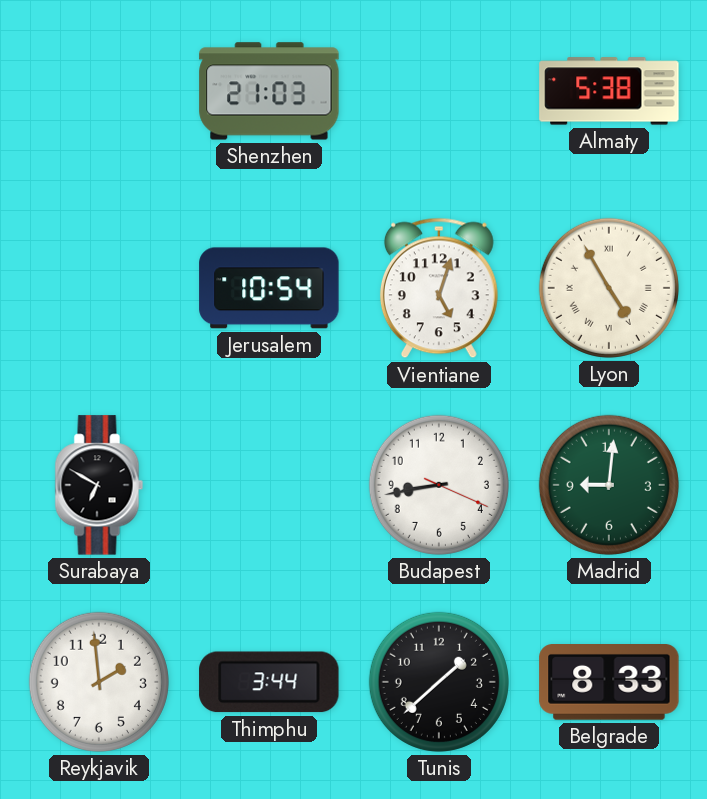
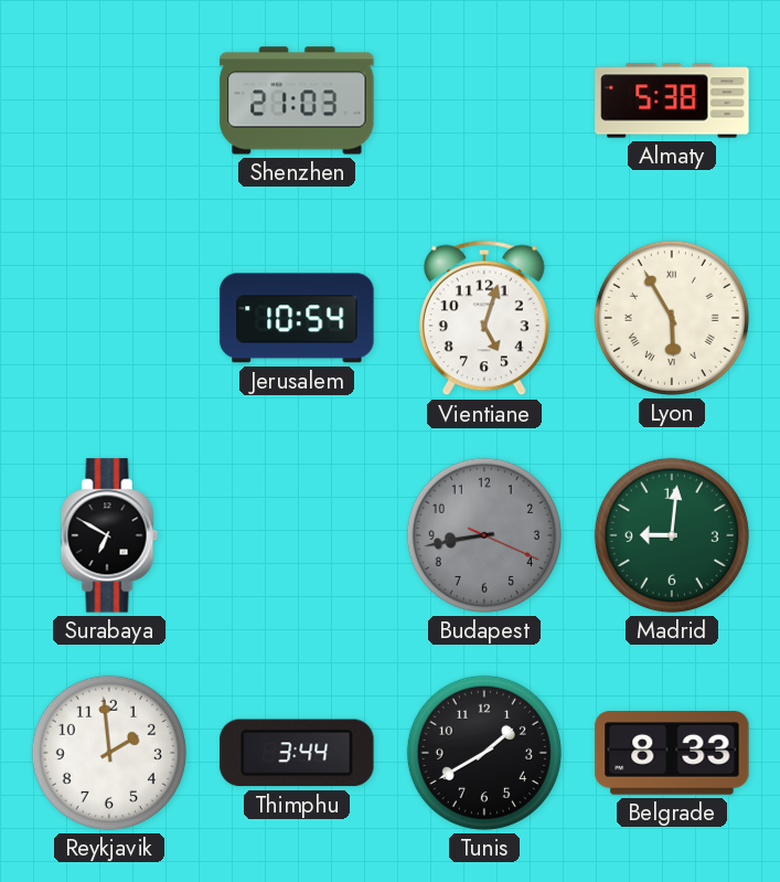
Lyon: 4:55 -> 5:55 (672, 318)
Budapest dial: white -> grey (484, 535)
Tunis: 1:38 -> 1:40 (484, 753)
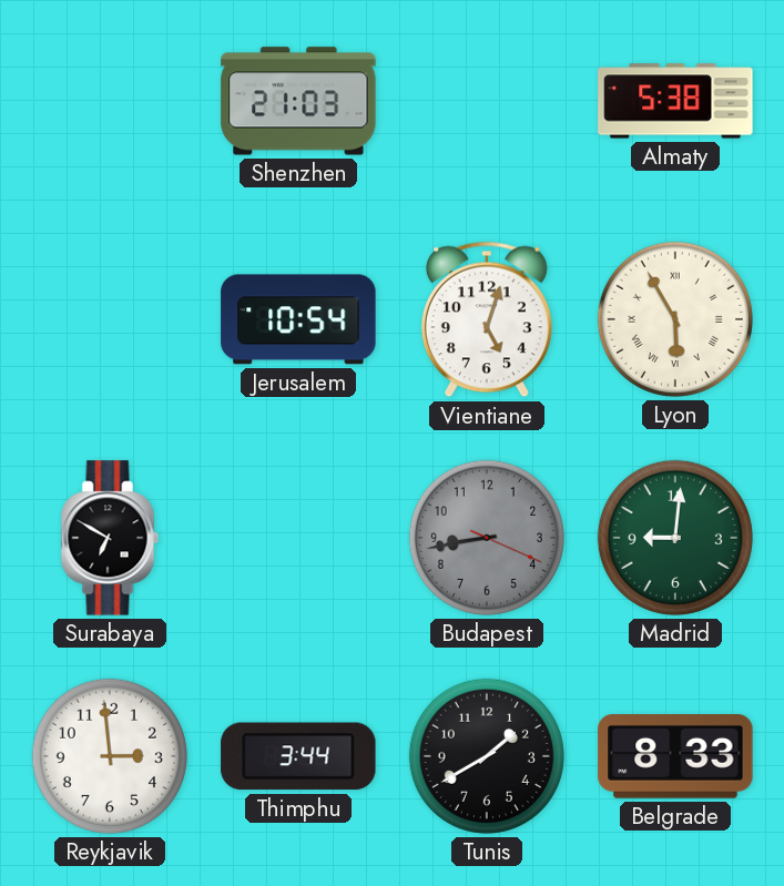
Reykjavik: 1:59 -> 2:59 (110, 756)
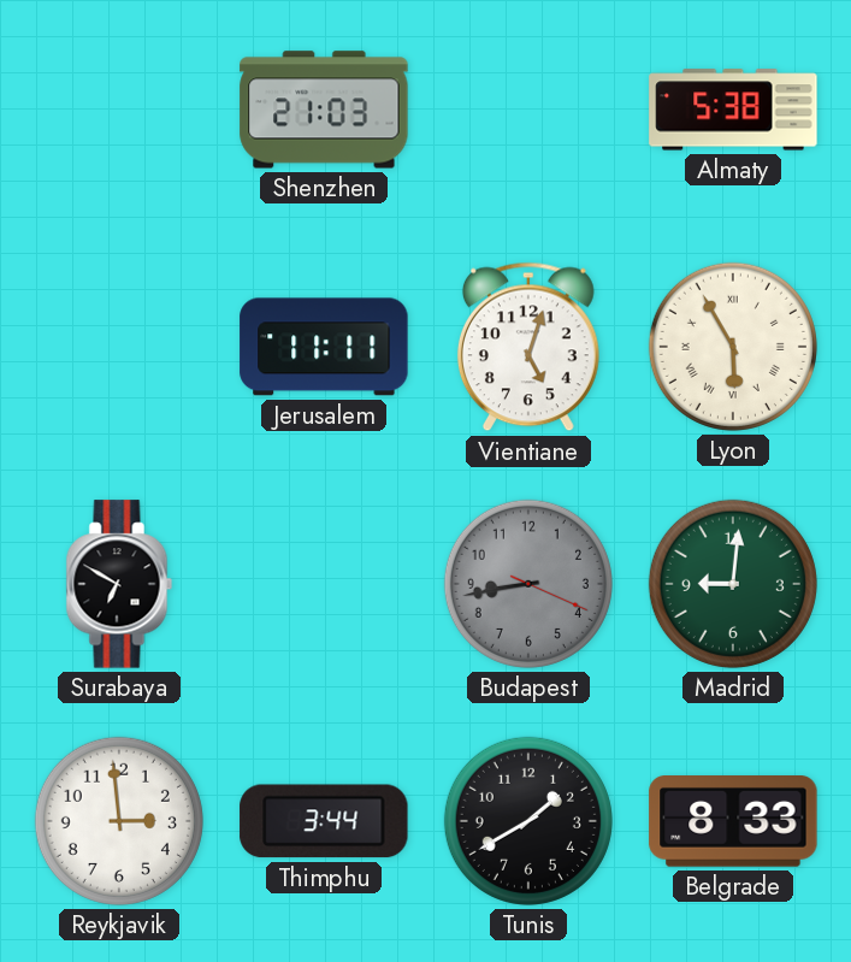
Jerusalem: 10:54 -> 11:11 (324, 347)
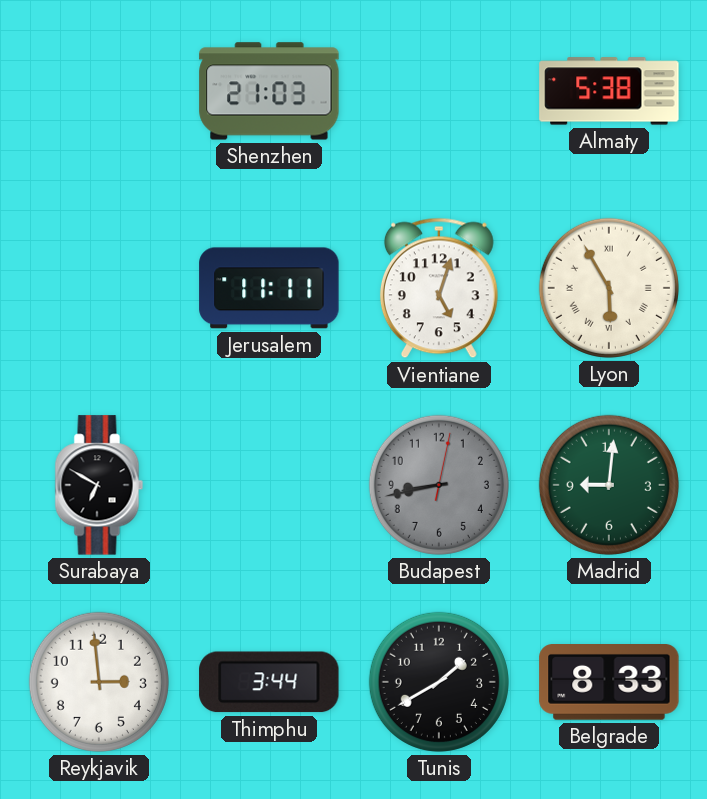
Budapest: 8:43:19 -> 8:43:02 (439, 485)
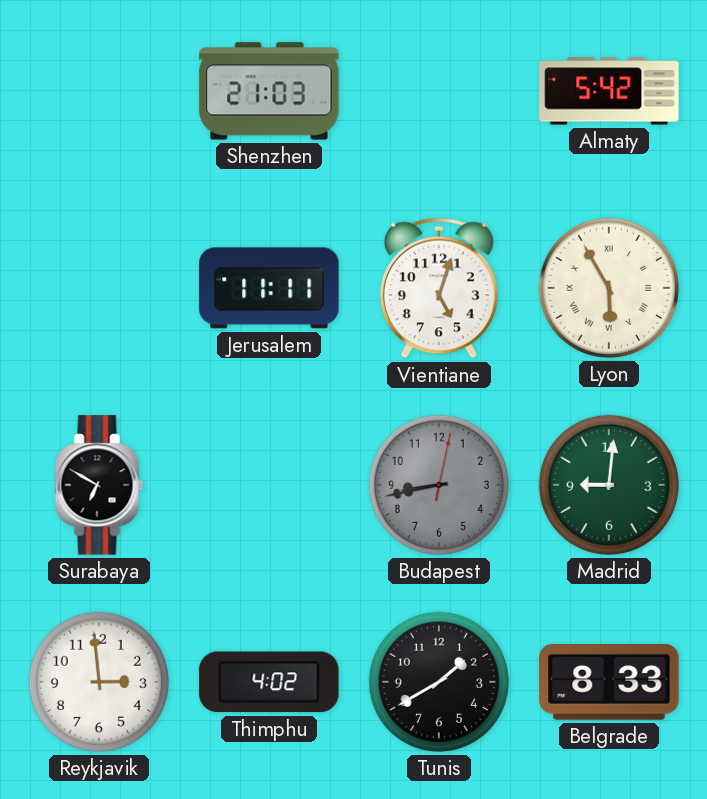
Almaty: 5:38 -> 5:42 (609, 91)
Thimphu: 3:44 -> 4:02 (269, 682)
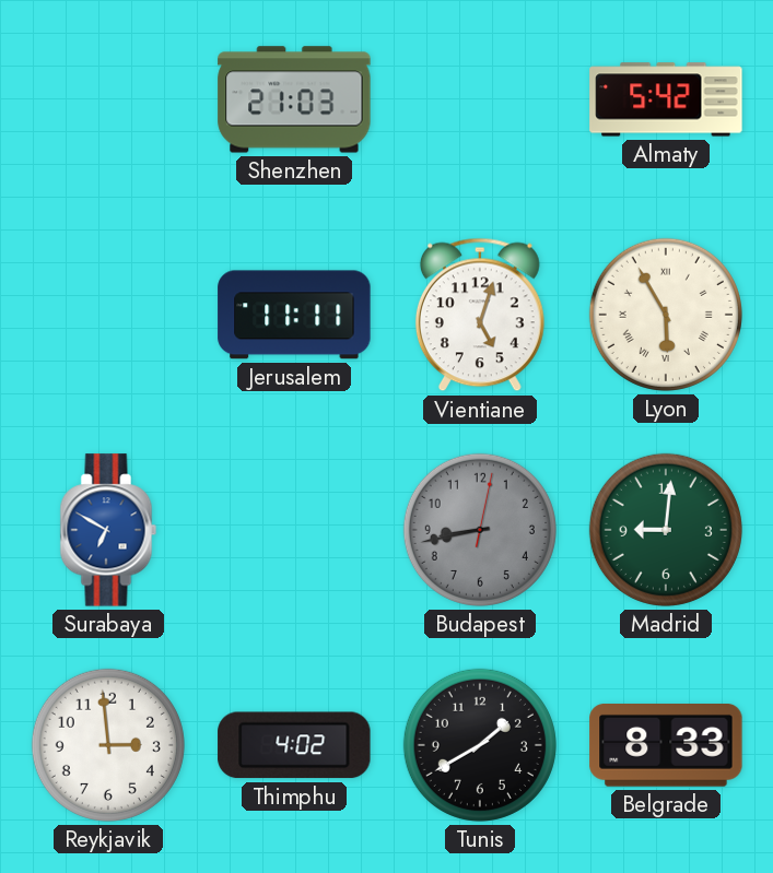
Surabaya dial: black -> blue (108, 530)
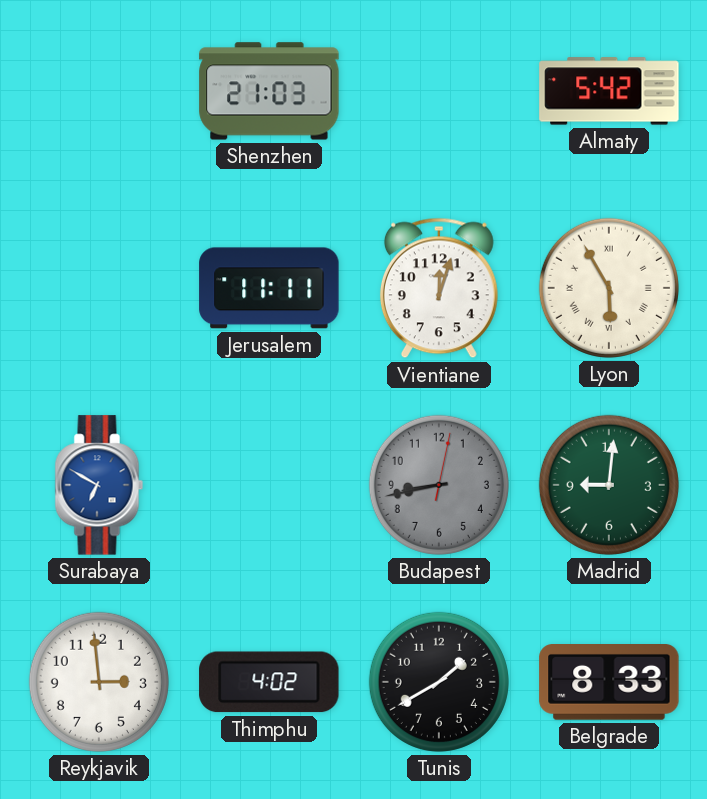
Vientiane: 5:03 -> 12:03 (439, 288)
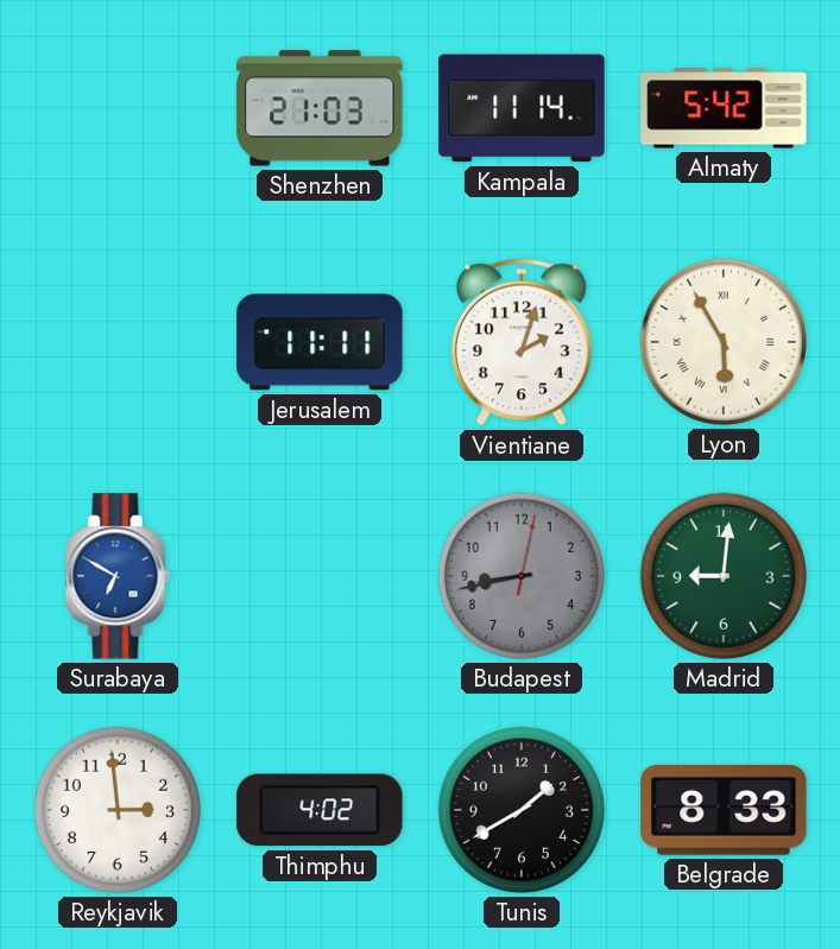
Kampala: none -> 11:14 (522, 108)
Vientiane: 12:03 -> 2:03 (522, 342)
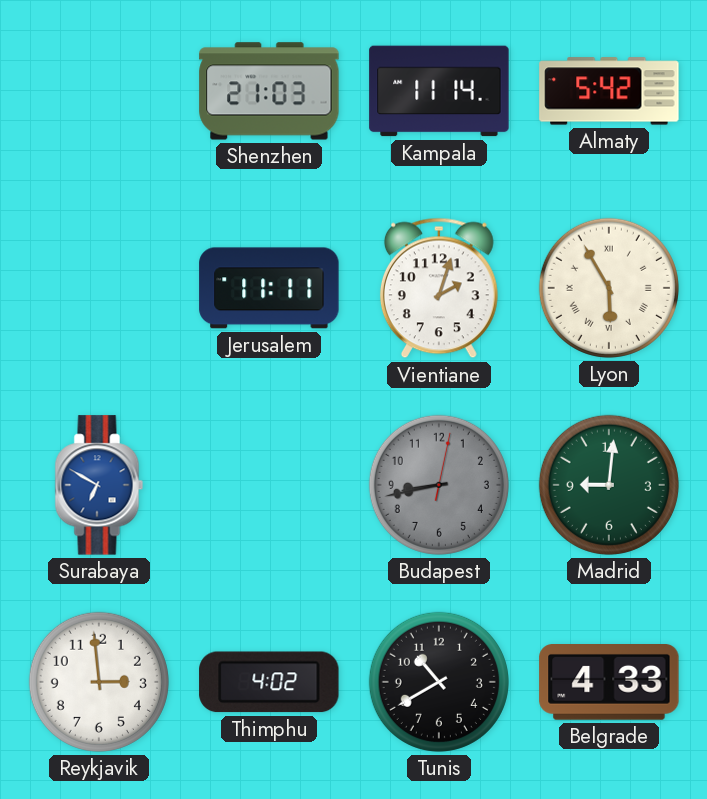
Tunis: 1:40 -> 10:40 (439, 682)
Belgrade: 8:33 -> 4:33 (609, 683)
